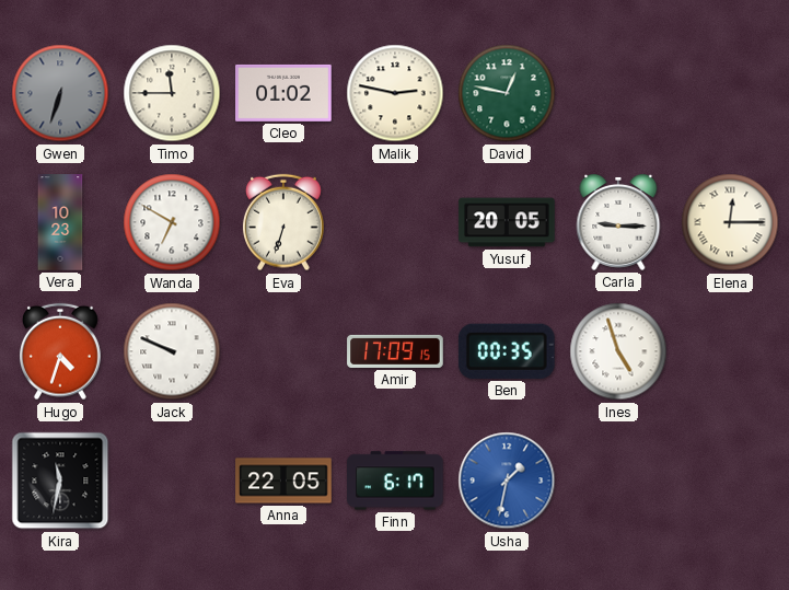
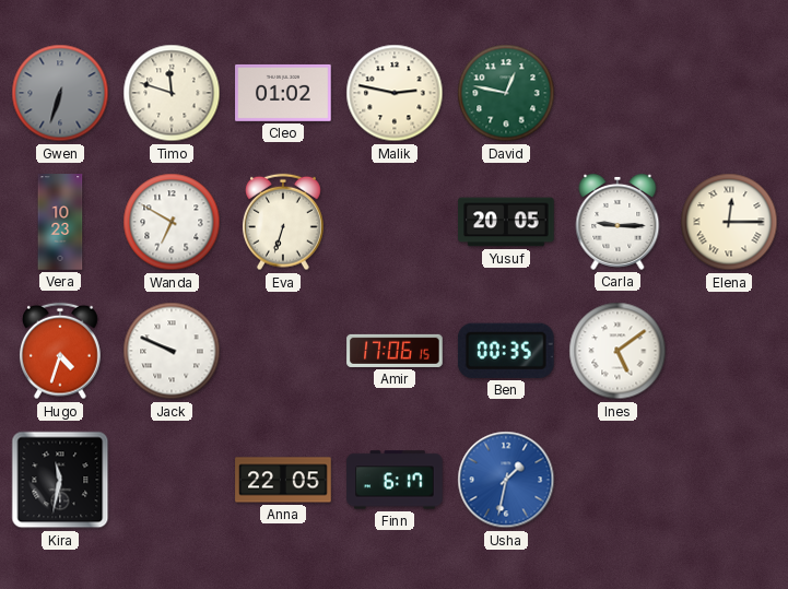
Timo: 11:45 -> 11:48 (172, 93)
Amir: 17:09 -> 17:06 (395, 351)
Ines: 4:57 -> 5:09 (618, 351)
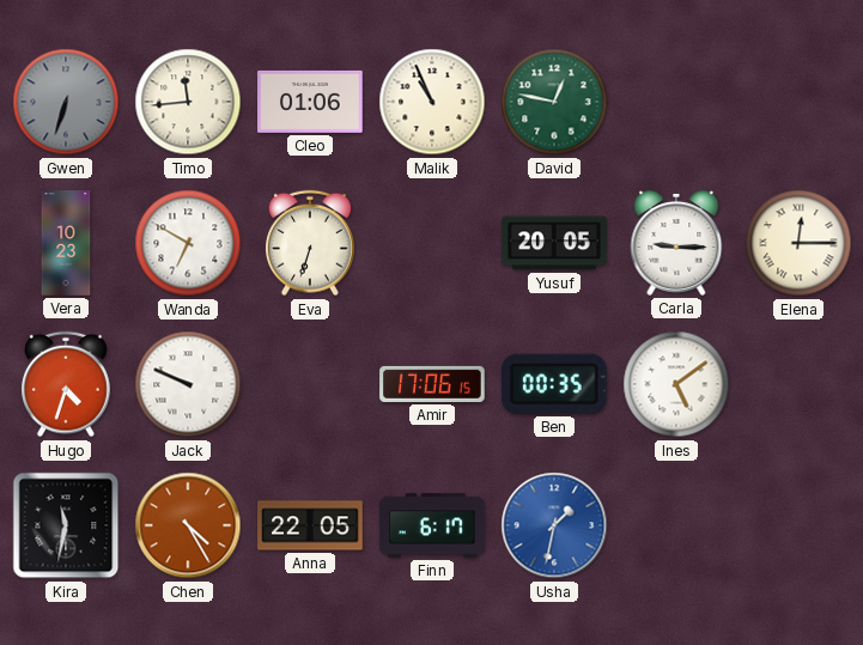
Timo: 11:48 -> 11:44 (188, 102)
Cleo: 01:02 -> 01:06 (310, 102)
Malik: 2:47 -> 10:56 (432, 102)
Chen: none -> 4:25 (188, 525)
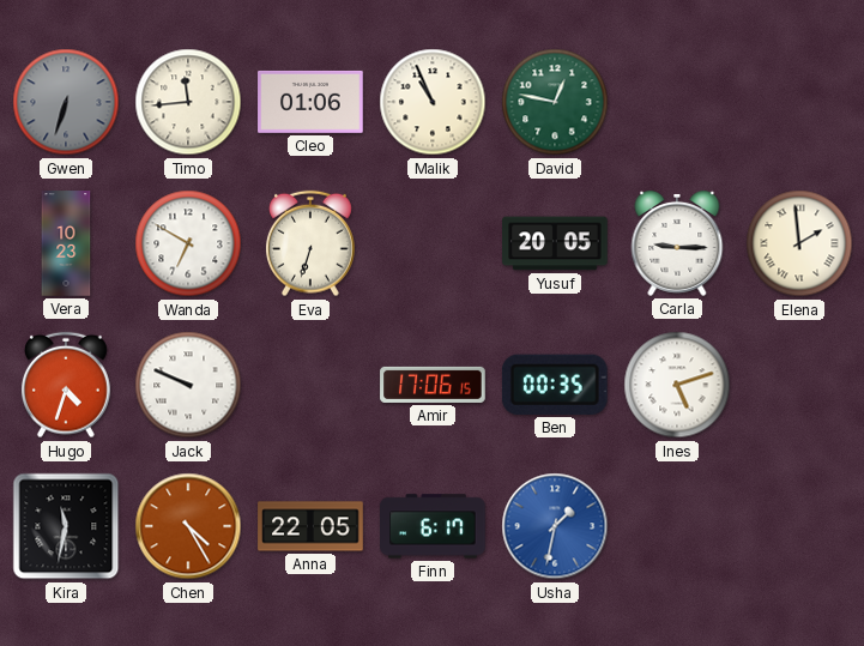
Elena: 12:15 -> 1:59 (799, 243)
Ines: 5:09 -> 5:12 (677, 385)
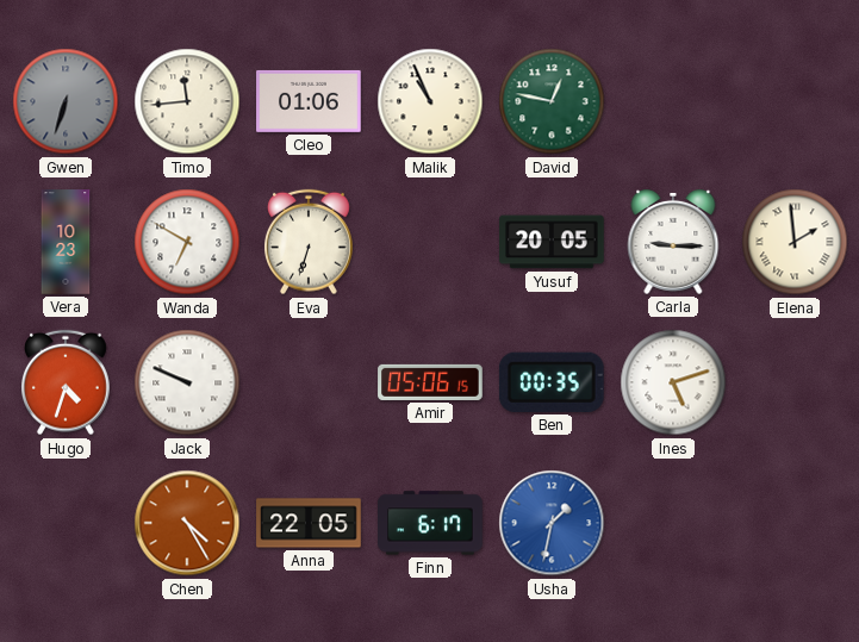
Amir: 17:06 -> 05:06 (430, 382)
Kira: 11:32 -> none (66, 526)
